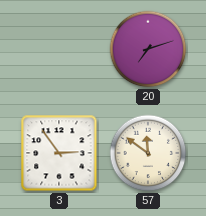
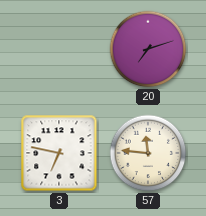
3: 2:54 -> 6:47 (59, 153)
57: 11:51 -> 11:46 (148, 153)
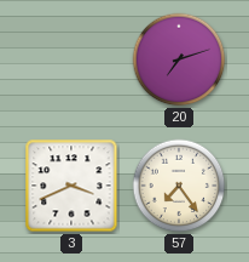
3: 6:47 -> 3:41 (71, 186)
57: 11:46 -> 7:24 (179, 186)
